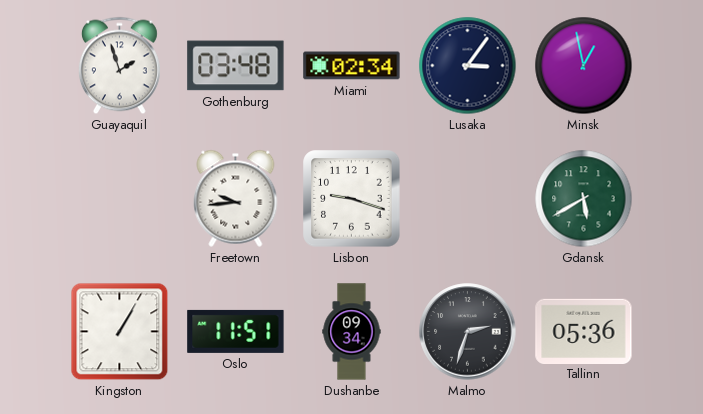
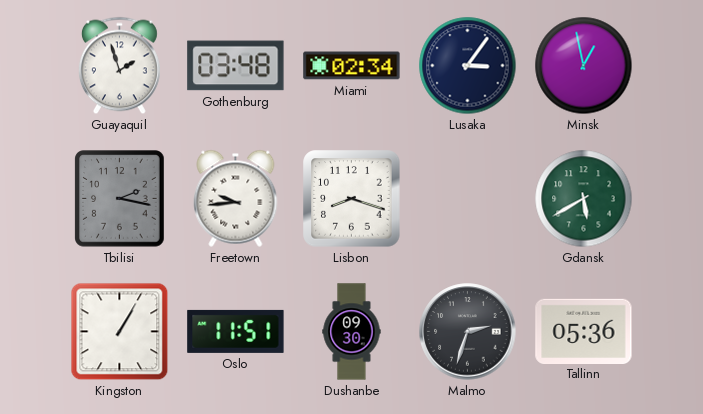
Tbilisi: none -> 2:17 (120, 199)
Lisbon: 9:18 -> 8:18 (352, 199)
Dushanbe: 09:34 -> 09:30 (352, 332)
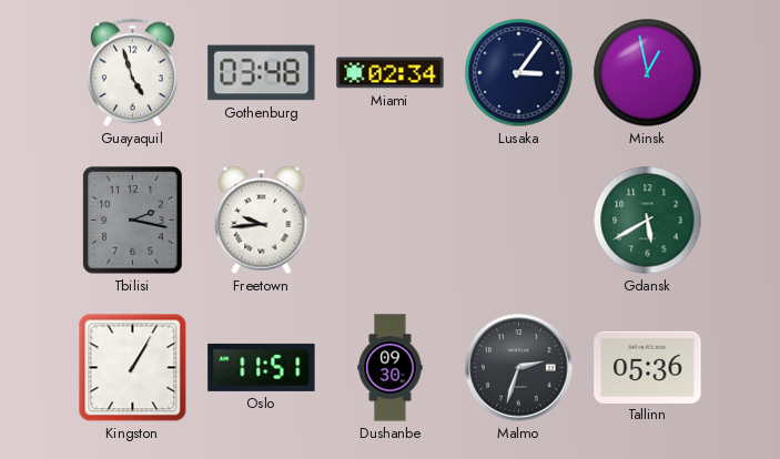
Guayaquil: 1:57 -> 4:57 (132, 73)
Lisbon: 8:18 -> none (352, 199)
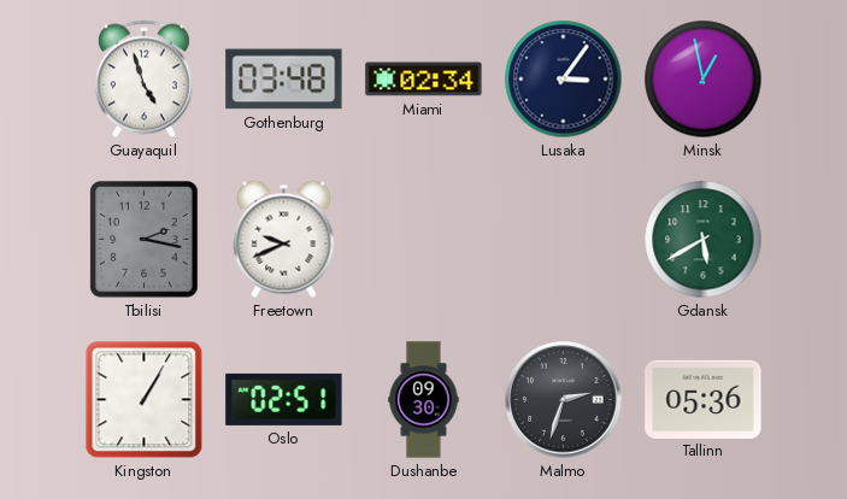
Freetown: 9:44 -> 9:41 (284, 239)
Oslo: 11:51 -> 02:51 (284, 399)
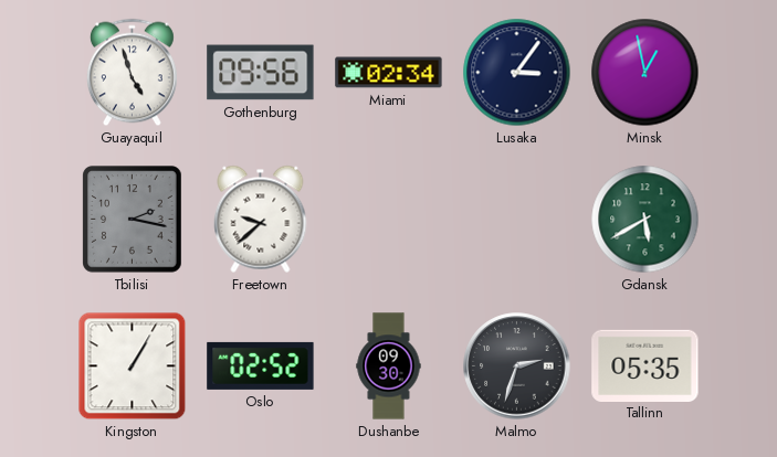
Gothenburg: 03:48 -> 09:56 (261, 73)
Freetown: 9:41 -> 9:38 (261, 219)
Oslo: 02:51 -> 02:52 (261, 365)
Tallinn: 05:36 -> 05:35 (645, 365)
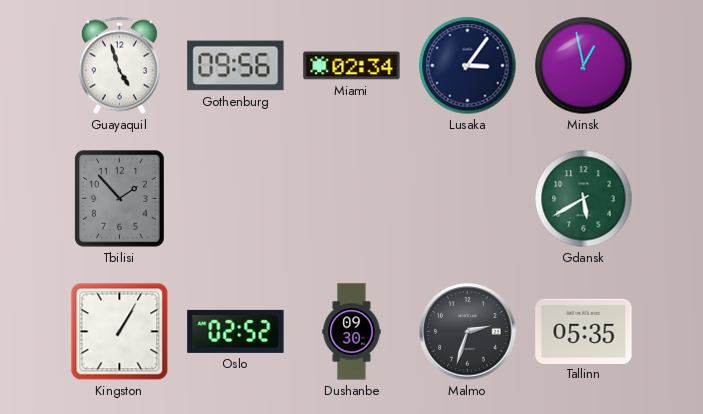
Tbilisi: 2:17 -> 1:53 (120, 199)
Freetown: 9:38 -> none (261, 219)
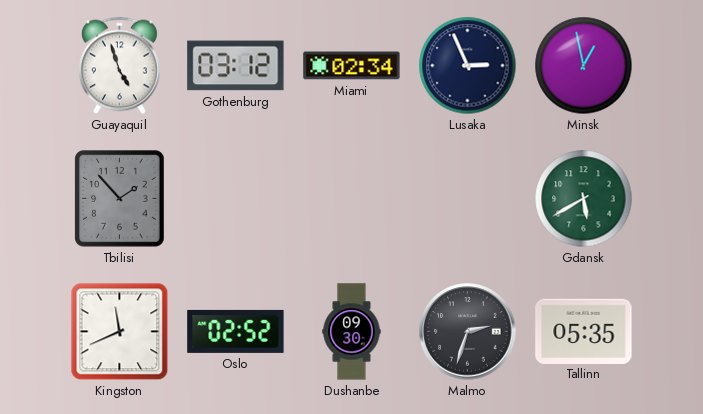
Gothenburg: 09:56 -> 03:12 (236, 66)
Lusaka: 3:06 -> 2:56 (468, 66)
Kingston: 1:05 -> 11:41 (120, 332)
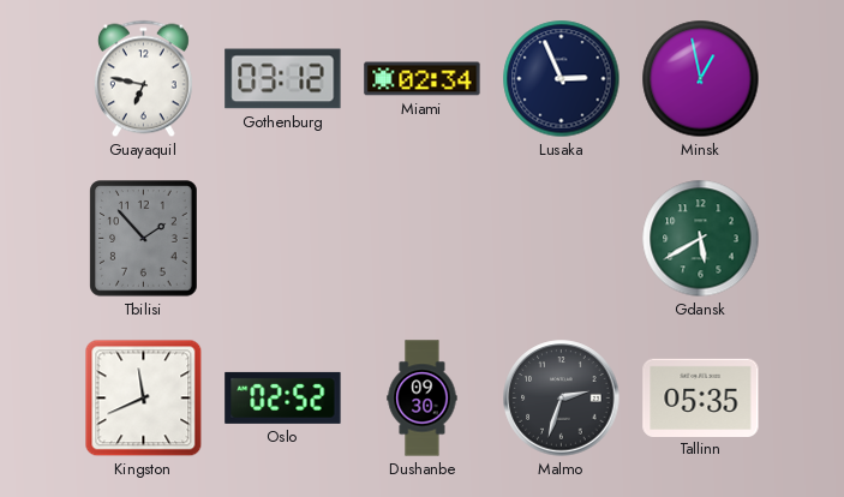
Guayaquil: 4:57 -> 6:47 (143, 79)
